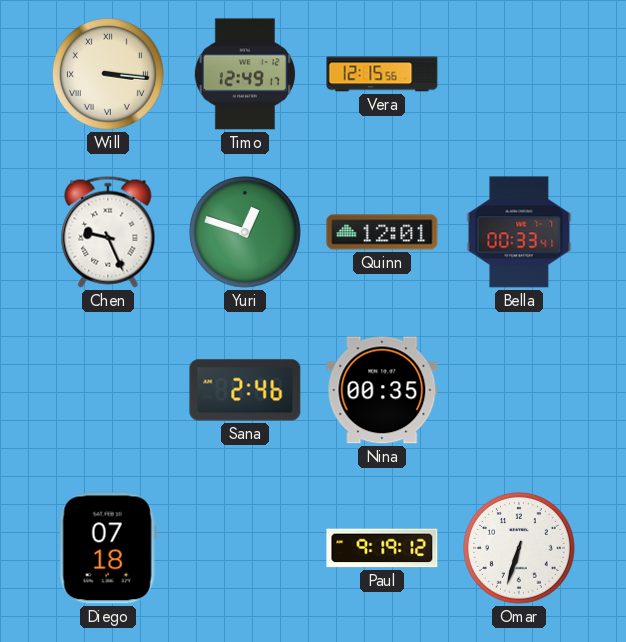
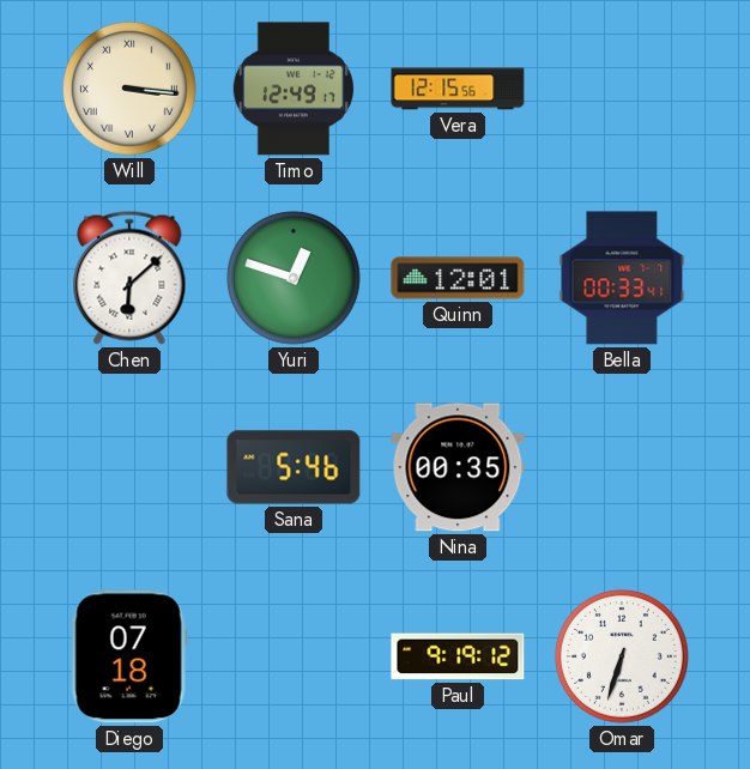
Chen: 9:26 -> 6:08 (129, 278)
Sana: 2:46 -> 5:46 (294, 467)
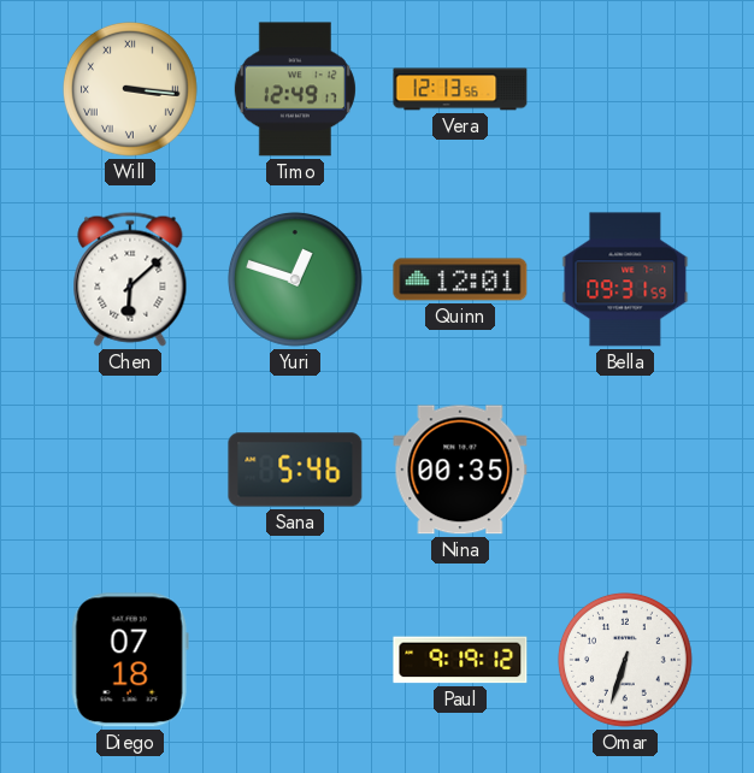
Vera: 12:15 -> 12:13 (460, 89)
Bella: 00:33 -> 09:31 (625, 279)
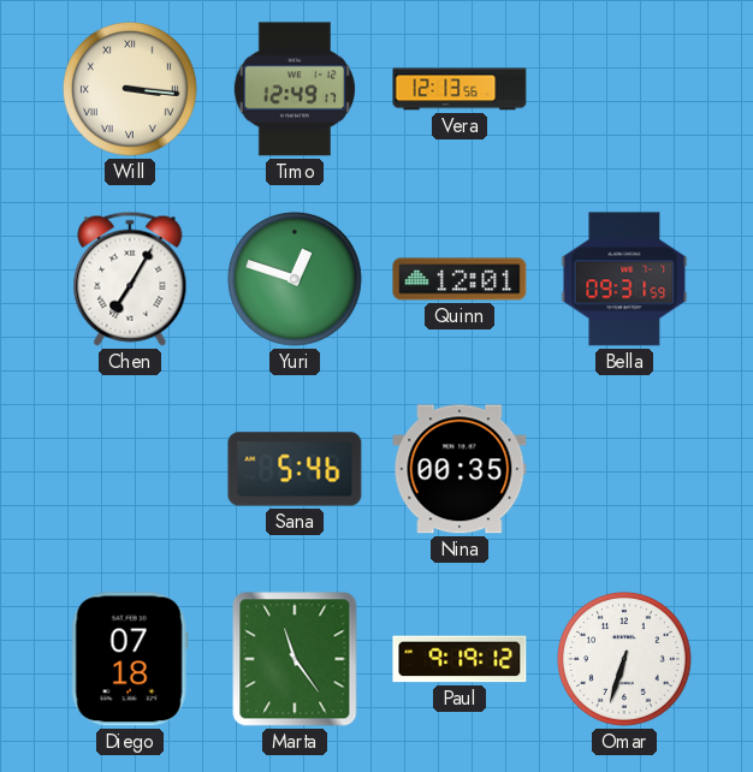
Chen: 6:08 -> 7:05 (130, 279)
Marta: none -> 11:24 (295, 659)
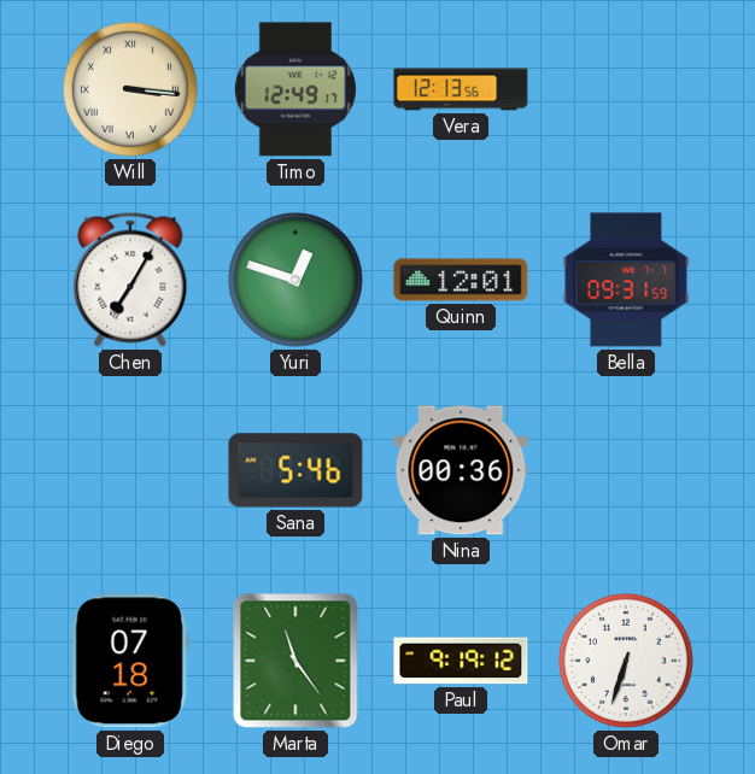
Nina: 00:35 -> 00:36 (461, 470)
